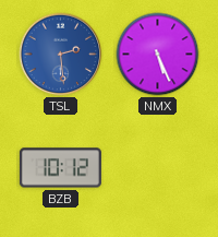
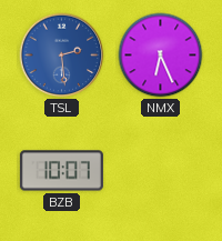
NMX: 5:26 -> 6:26 (161, 56)
BZB: 10:12 -> 10:07 (61, 171)
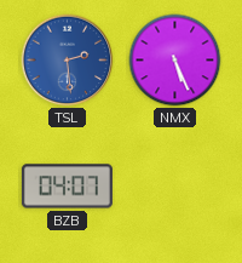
NMX: 6:26 -> 5:26 (175, 61)
BZB: 10:07 -> 04:07 (67, 187)
